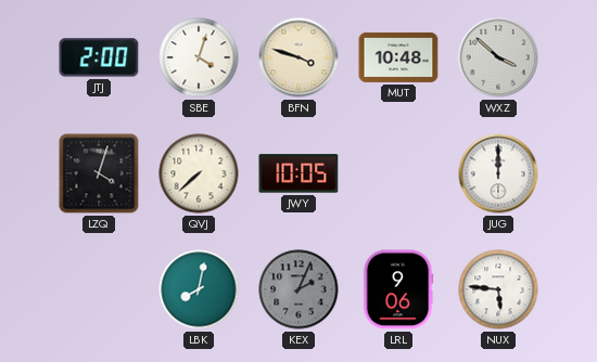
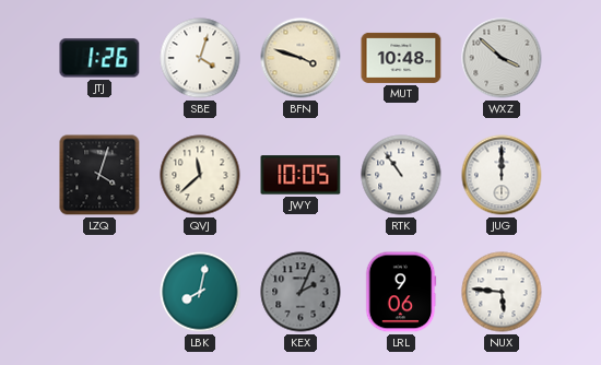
JTJ: 2:00 -> 1:26 (99, 58)
QVJ: 7:38 -> 11:38 (200, 175)
RTK: none -> 10:54 (401, 175)
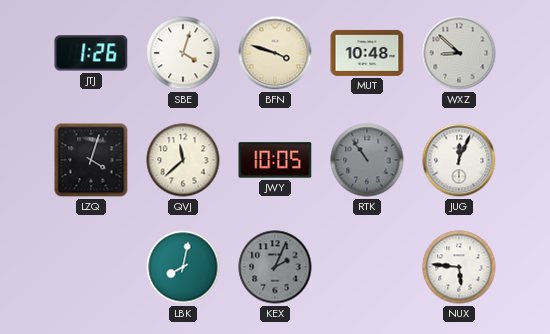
WXZ: 3:52 -> 8:52 (459, 53)
RTK dial: white -> grey (367, 160)
JUG: 12:00 -> 12:04 (459, 160)
LRL: 9:06 -> none (401, 292)
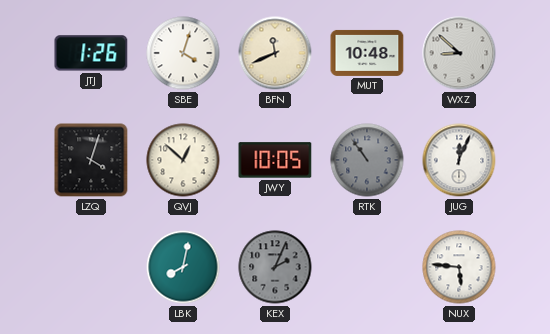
BFN: 3:48 -> 11:41 (275, 53)
QVJ: 11:38 -> 12:52 (183, 160)
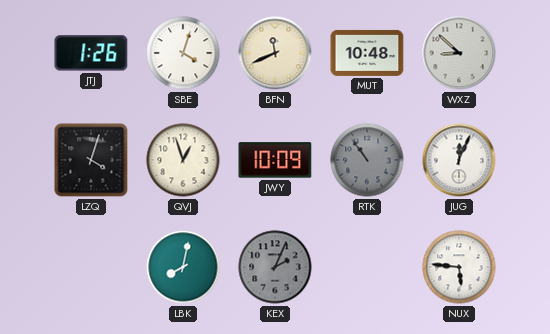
QVJ: 12:52 -> 12:57 (183, 160)
JWY: 10:05 -> 10:09 (275, 160)
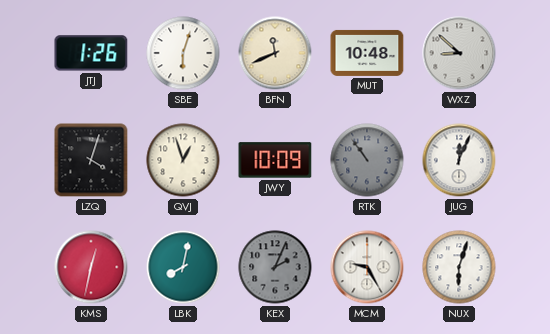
SBE: 4:03 -> 6:03 (183, 53)
KMS: none -> 12:32 (91, 267)
MCM: none -> 9:25 (367, 267)
NUX: 5:46 -> 6:03 (459, 267)
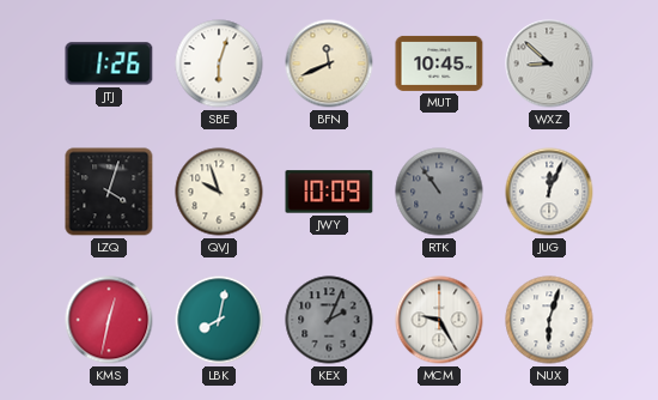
MUT: 10:48 -> 10:45 (439, 63)
QVJ: 12:57 -> 9:57 (219, 192)
